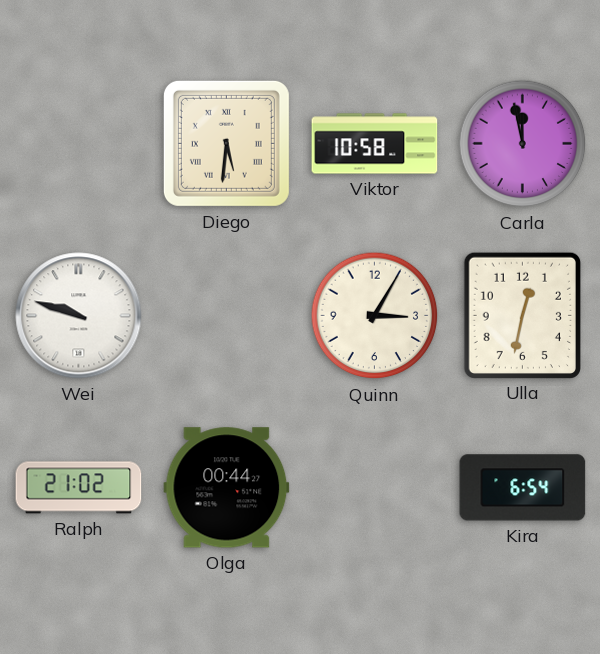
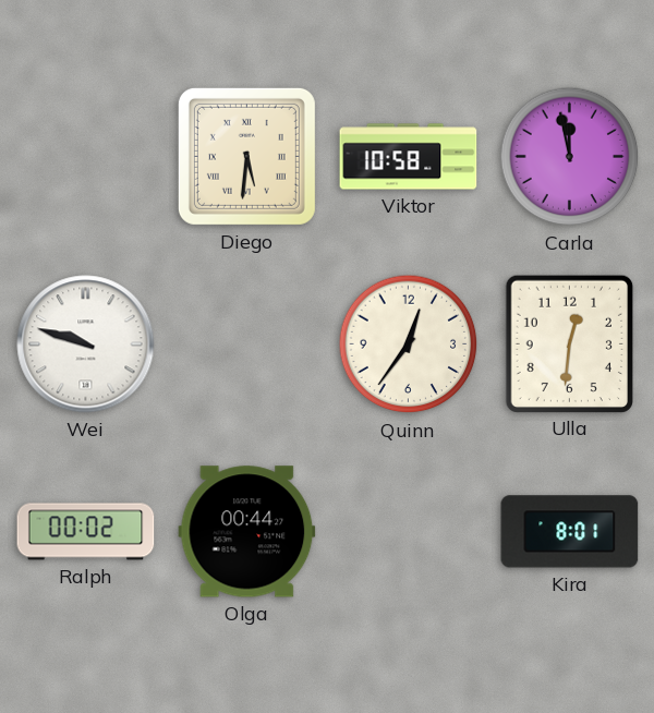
Quinn: 3:05 -> 12:36 (409, 345)
Ulla: 12:32 -> 12:31 (569, 343)
Ralph: 21:02 -> 00:02 (86, 532)
Kira: 6:54 -> 8:01 (570, 532)
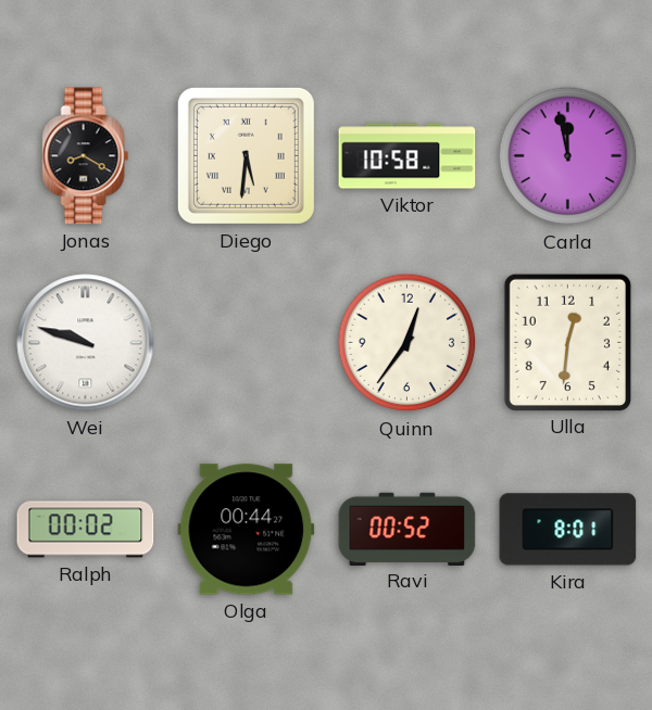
Jonas: none -> 8:20 (86, 156)
Ravi: none -> 00:52 (407, 529)
